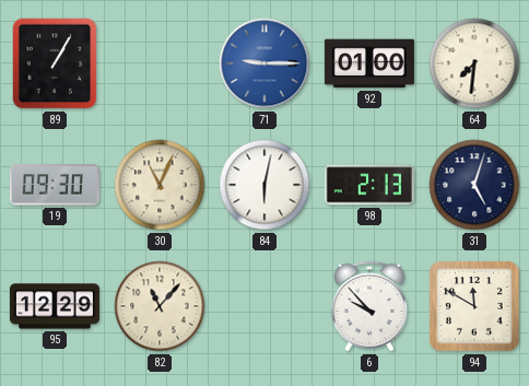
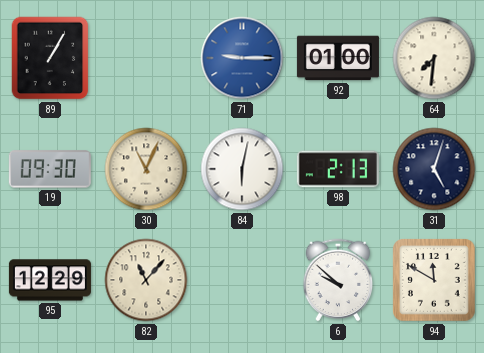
6: 9:53 -> 9:52 (338, 280)
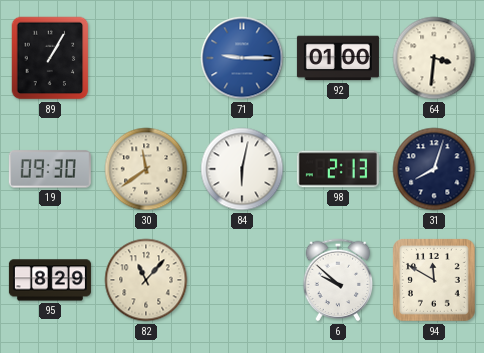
64: 7:31 -> 3:31 (434, 58)
30: 11:04 -> 11:39 (146, 169)
31: 5:03 -> 8:03 (434, 169)
95: 12:29 -> 8:29 (50, 280)
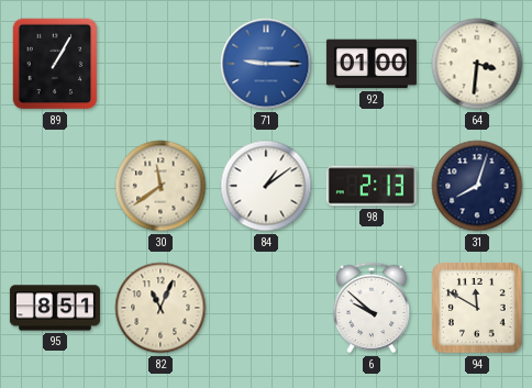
19: 09:30 -> none (50, 169)
84: 6:02 -> 1:09 (266, 186)
95: 8:29 -> 8:51 (55, 308)
82: 11:07 -> 11:04 (160, 308)
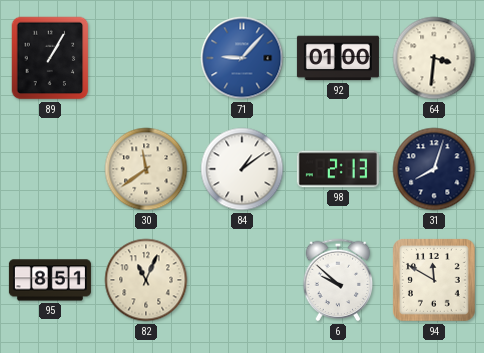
71: 9:15 -> 9:07 (242, 58)
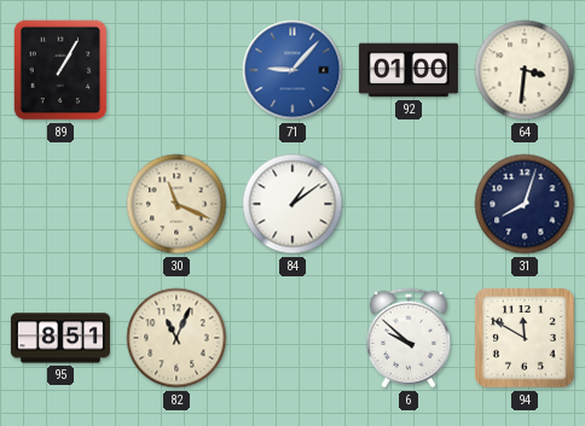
30: 11:39 -> 11:19 (176, 204)
98: 2:13 -> none (338, 169)
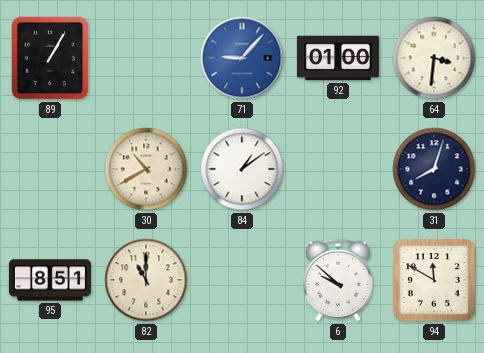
30: 11:19 -> 10:40 (146, 169)
82: 11:04 -> 11:00 (146, 280)
